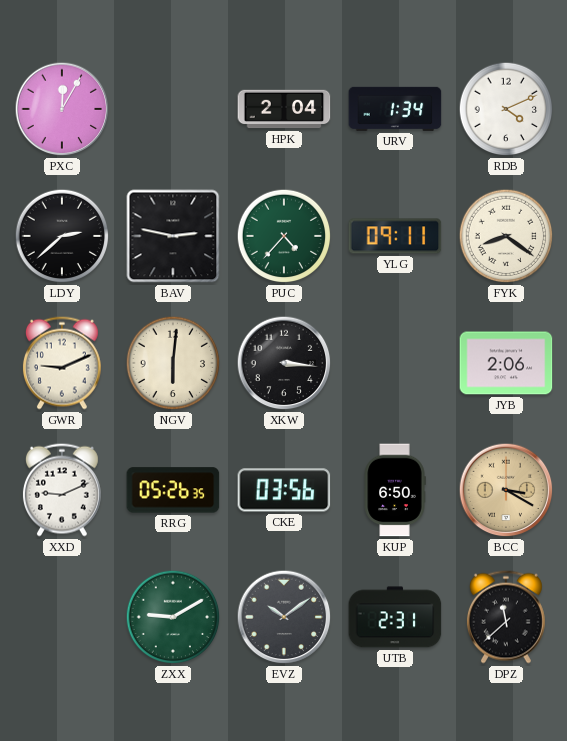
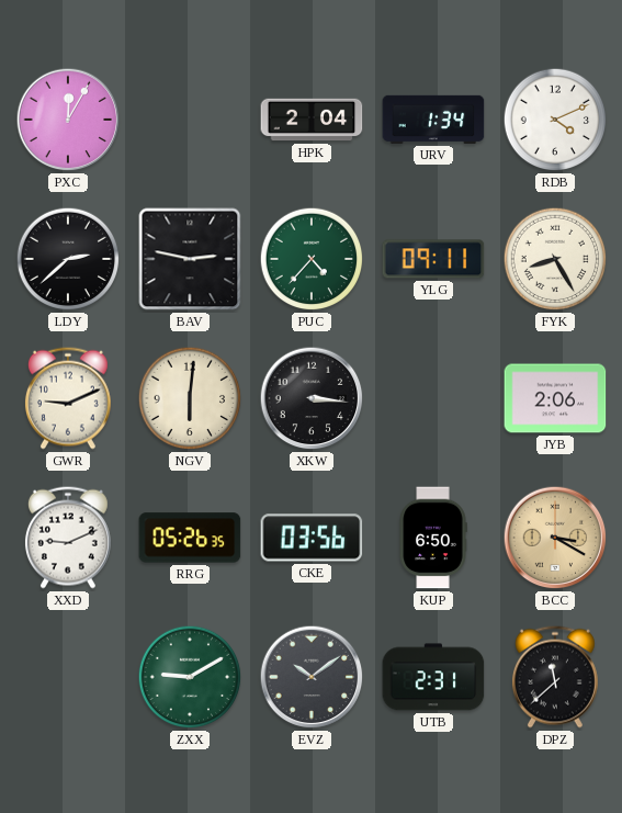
FYK: 8:21 -> 8:25 (555, 259)
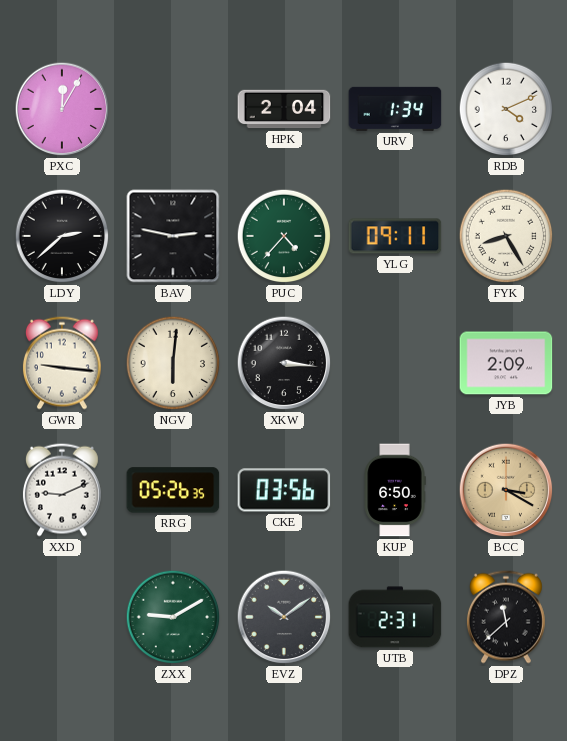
GWR: 9:11 -> 9:16 (62, 363)
JYB: 2:06 -> 2:09 (506, 363)
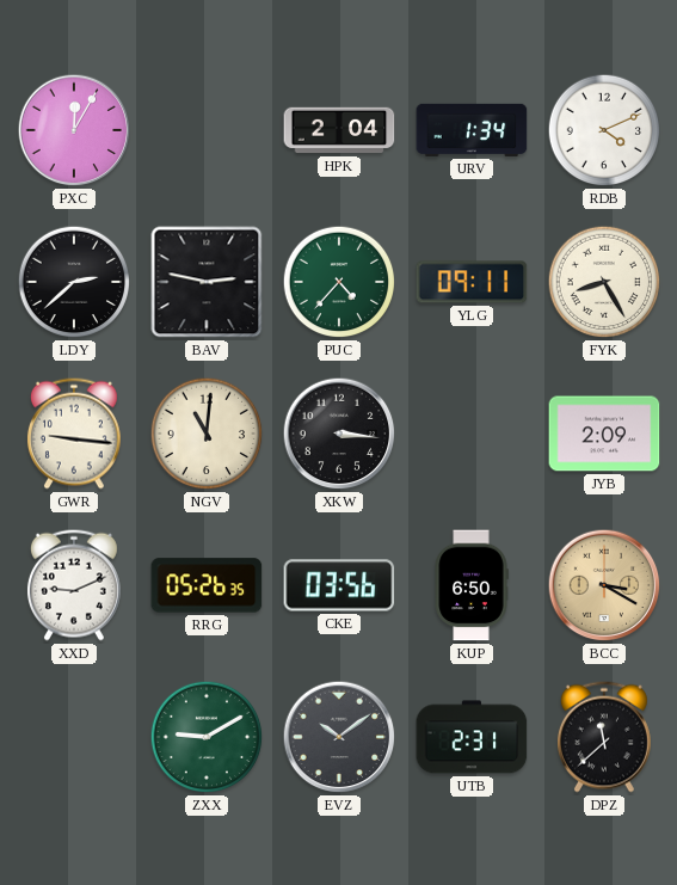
NGV: 6:01 -> 11:01 (207, 434)
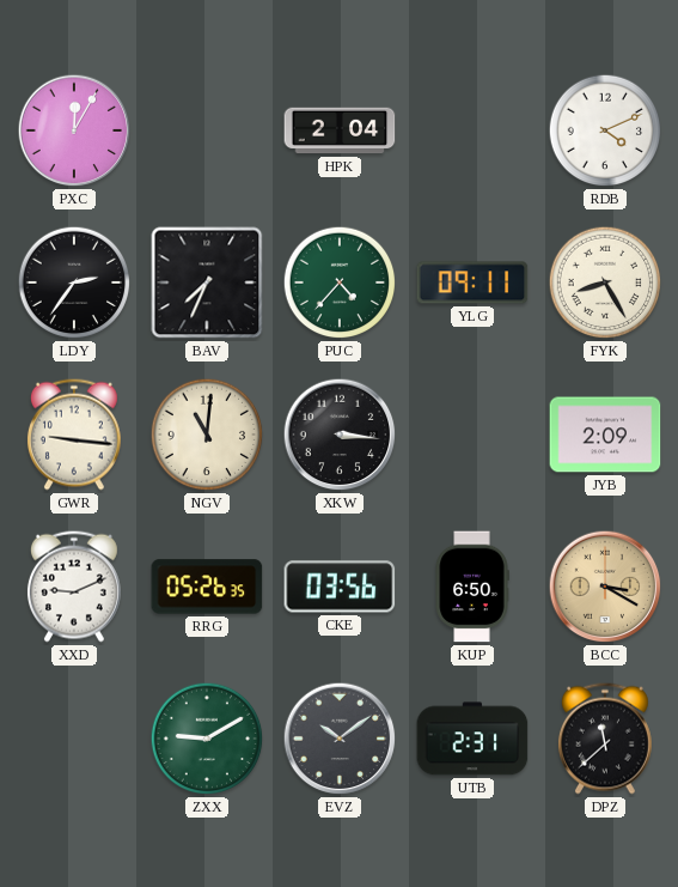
URV: 1:34 -> none (472, 130)
LDY: 2:38 -> 2:36 (74, 282)
BAV: 2:47 -> 7:34 (207, 282)
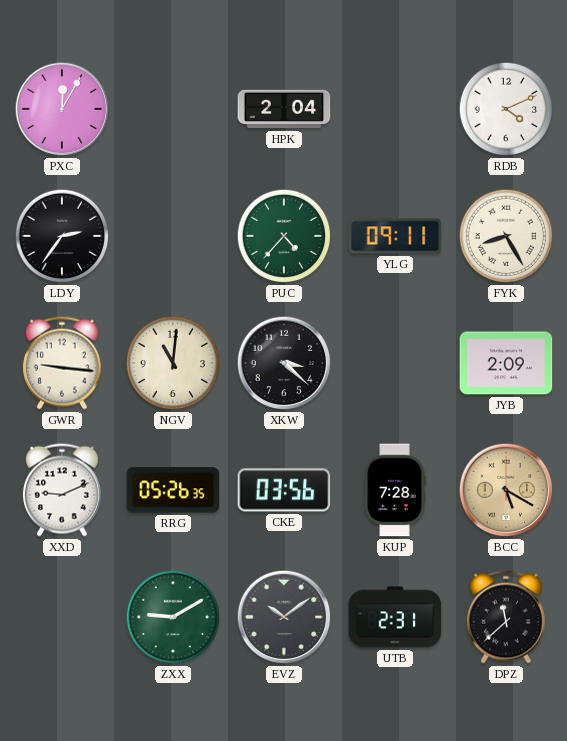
BAV: 7:34 -> none (207, 282)
XKW: 3:16 -> 3:22 (284, 363)
KUP: 6:50 -> 7:28 (395, 490)
BCC: 3:20 -> 5:20 (506, 490)
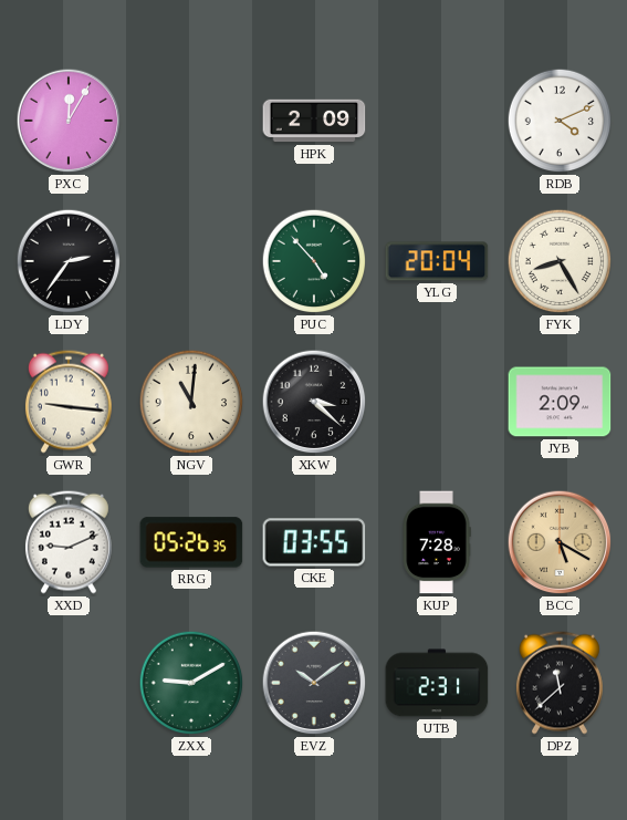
HPK: 2:04 -> 2:09 (314, 121)
PUC: 4:37 -> 4:53 (314, 261)
YLG: 09:11 -> 20:04 (437, 261)
CKE: 03:56 -> 03:55 (314, 542)
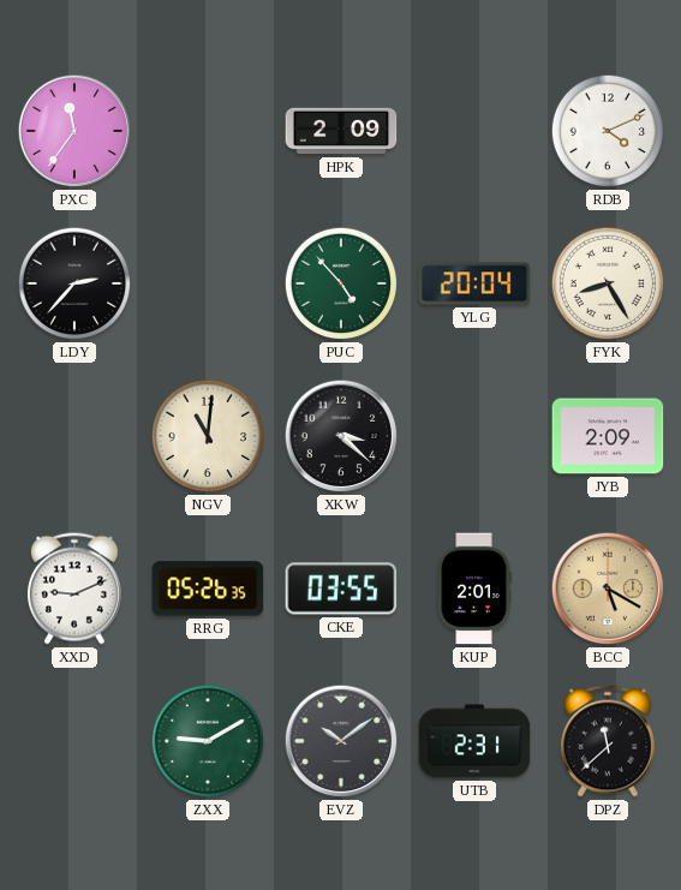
PXC: 12:05 -> 11:36 (74, 131)
LDY: 2:36 -> 2:37 (74, 283)
GWR: 9:16 -> none (69, 402)
KUP: 7:28 -> 2:01 (474, 589)
